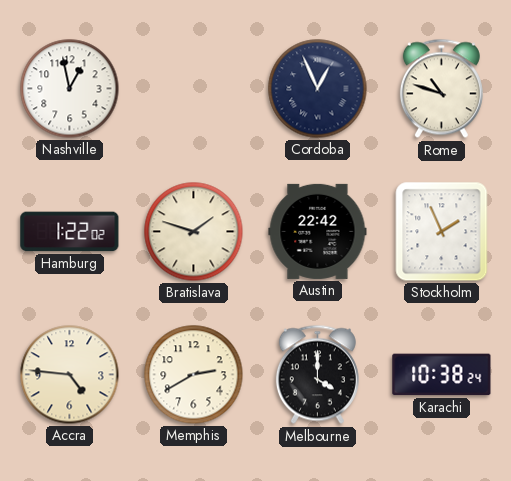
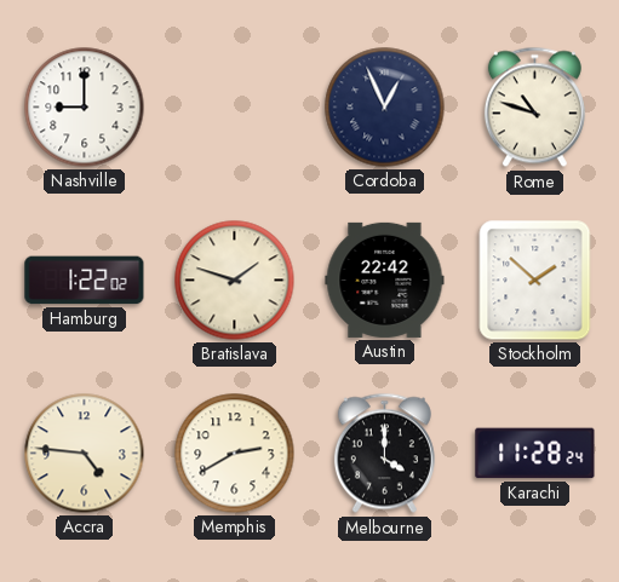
Nashville: 12:58 -> 9:00 (85, 108)
Stockholm: 1:56 -> 1:52 (535, 281)
Karachi: 10:38 -> 11:28 (535, 454)
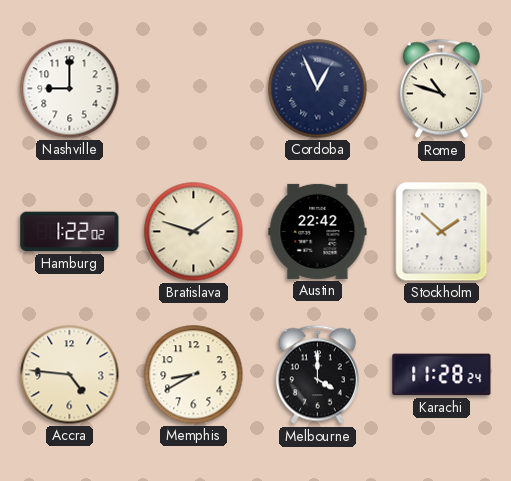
Memphis: 2:40 -> 8:40 (194, 375)
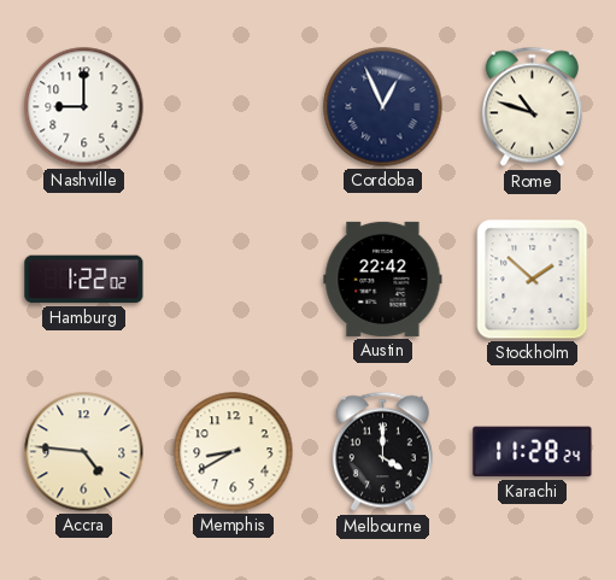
Bratislava: 1:48 -> none (194, 232)
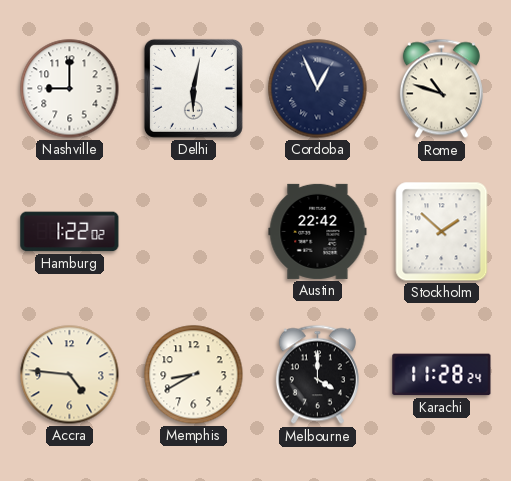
Delhi: none -> 6:02 (193, 88)
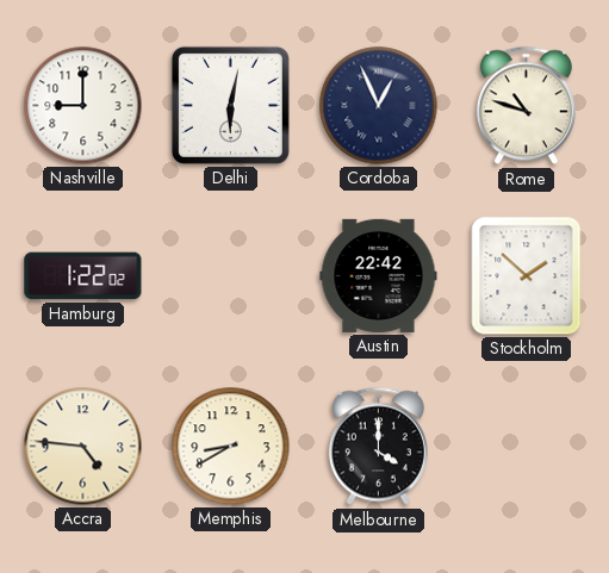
Karachi: 11:28 -> none (442, 375)
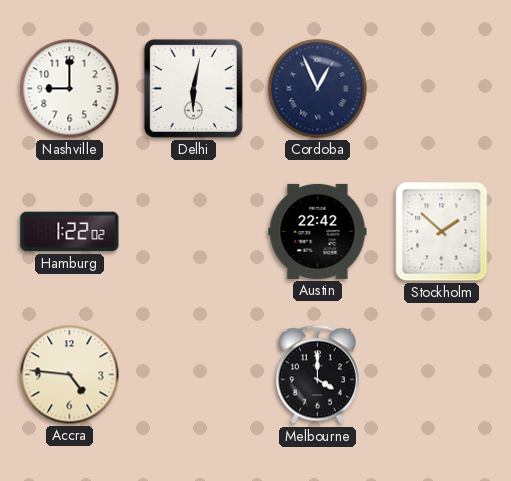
Rome: 10:48 -> none (526, 106)
Memphis: 8:40 -> none (231, 447)
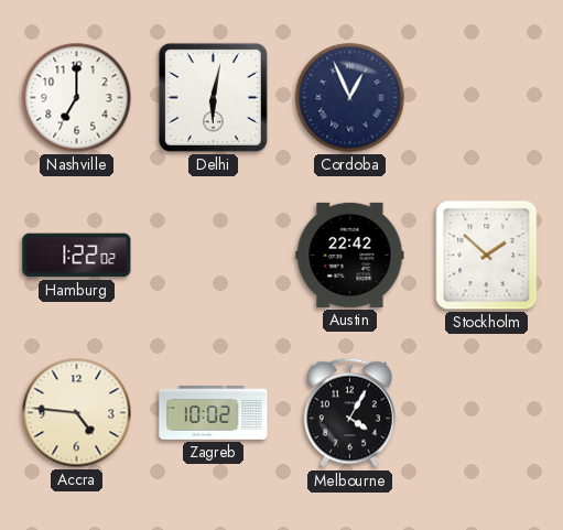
Nashville: 9:00 -> 7:00 (77, 98)
Zagreb: none -> 10:02 (214, 413)
Melbourne: 4:00 -> 4:05 (349, 413)
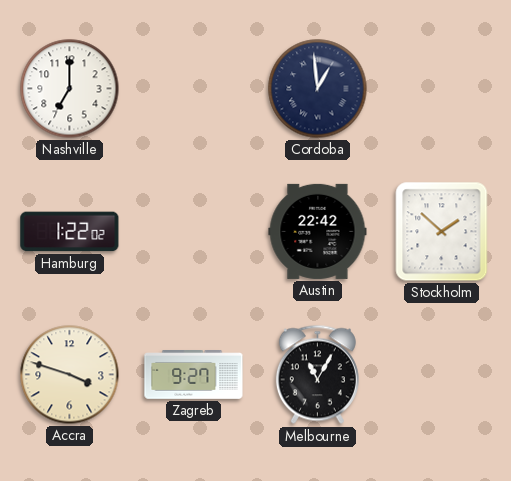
Delhi: 6:02 -> none (213, 97)
Cordoba: 12:56 -> 12:59 (318, 89)
Accra: 4:46 -> 3:48 (70, 375)
Zagreb: 10:02 -> 9:27 (194, 375)
Melbourne: 4:05 -> 11:05 (317, 375)
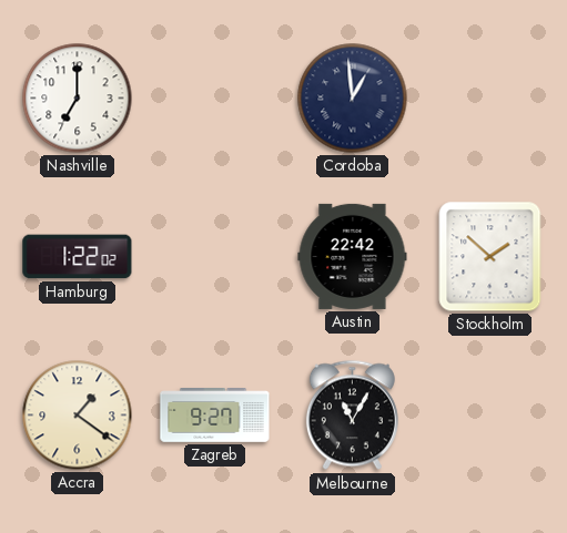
Accra: 3:48 -> 1:21 (78, 416)
